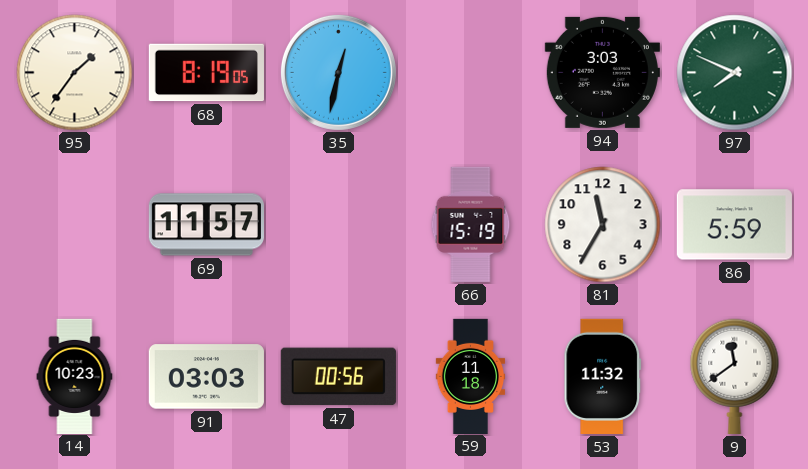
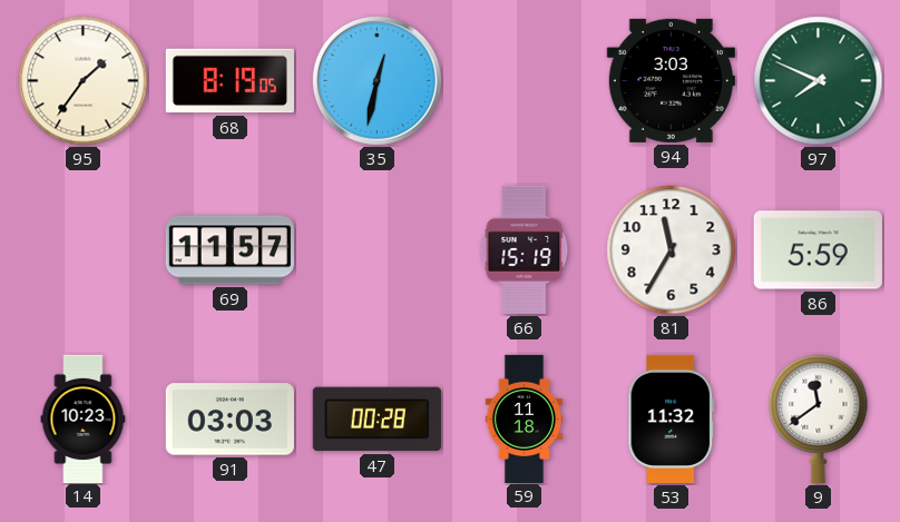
47: 00:56 -> 00:28 (376, 420)
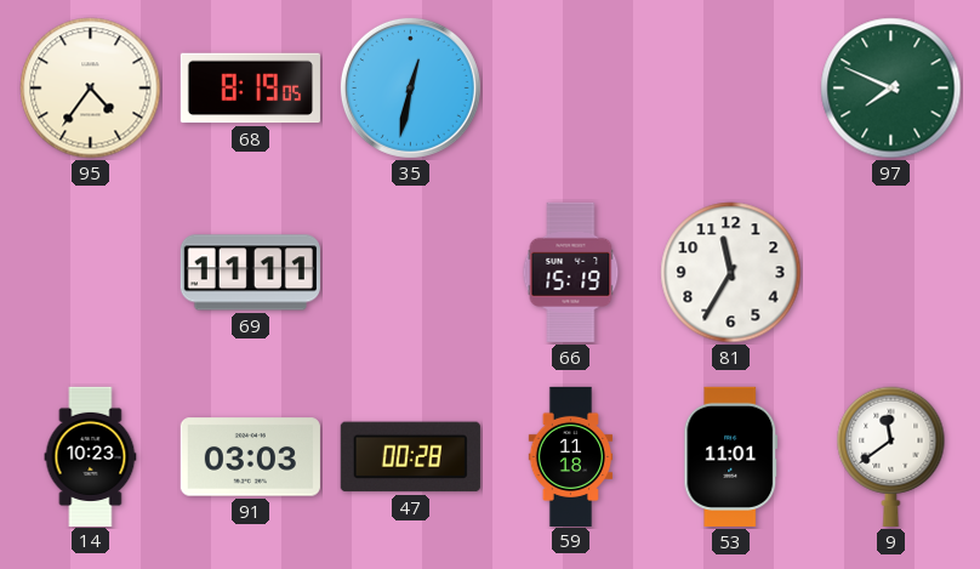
95: 1:36 -> 4:36 (91, 89)
94: 3:03 -> none (671, 80)
69: 11:57 -> 11:11 (250, 273)
86: 5:59 -> none (818, 250)
53: 11:32 -> 11:01 (731, 456)
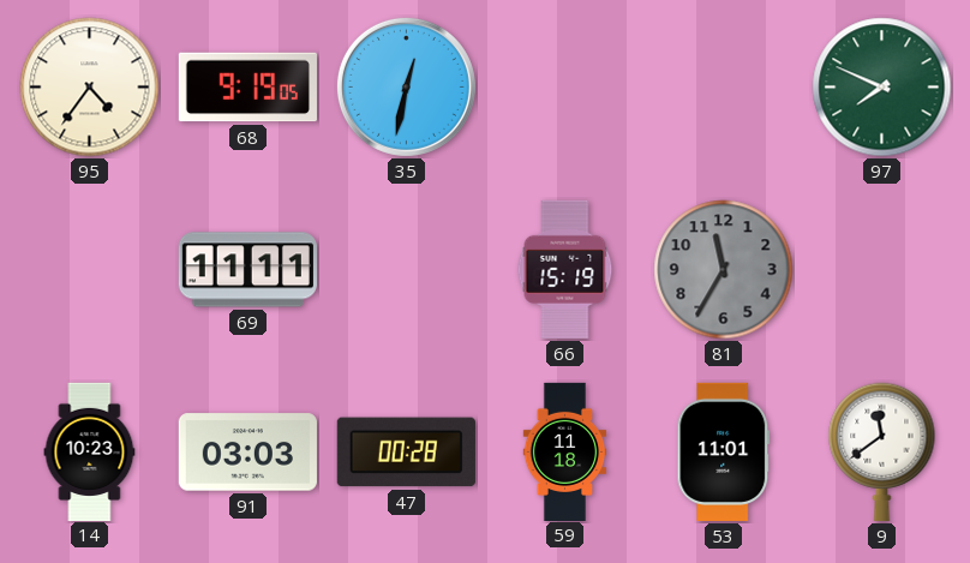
68: 8:19 -> 9:19 (247, 88)
81 dial: white -> grey (724, 270)
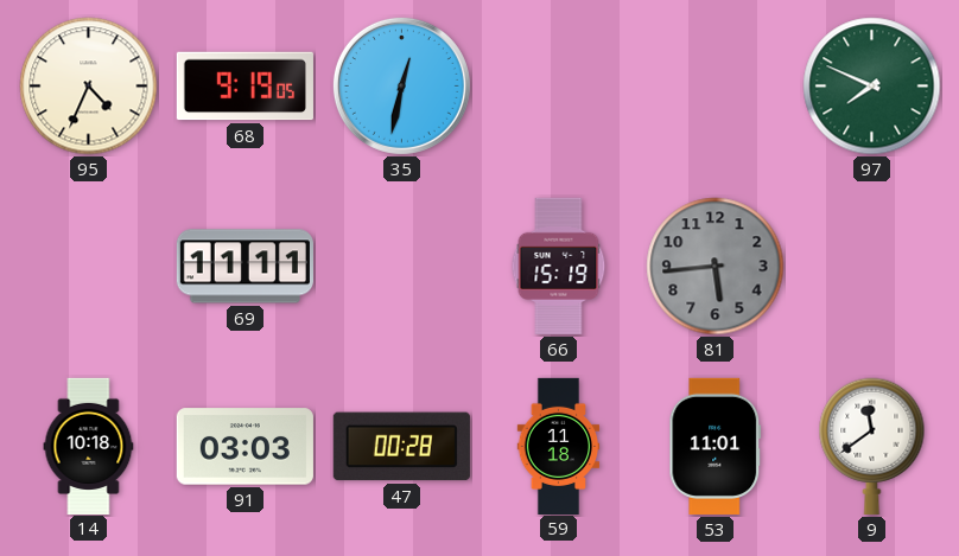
95: 4:36 -> 4:34 (89, 87)
81: 11:35 -> 5:44 (716, 267)
14: 10:23 -> 10:18 (89, 446)
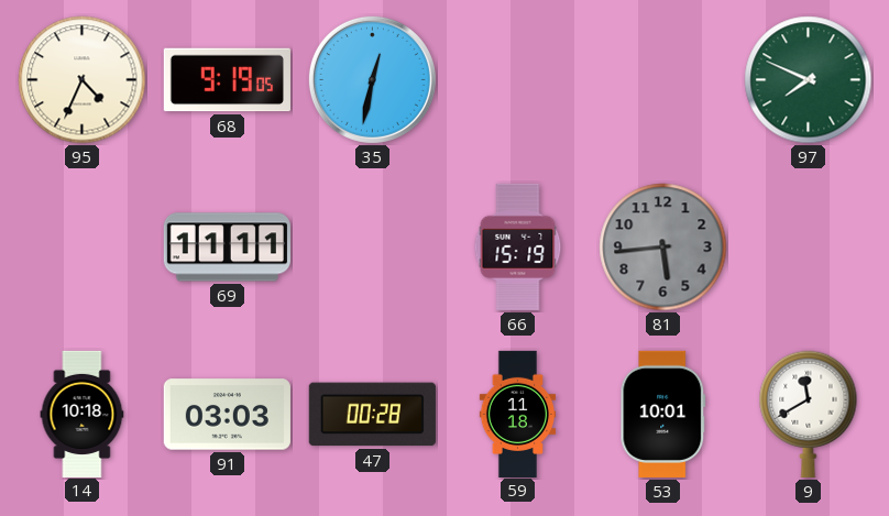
53: 11:01 -> 10:01 (663, 414)
9: 11:39 -> 11:40 (809, 414)
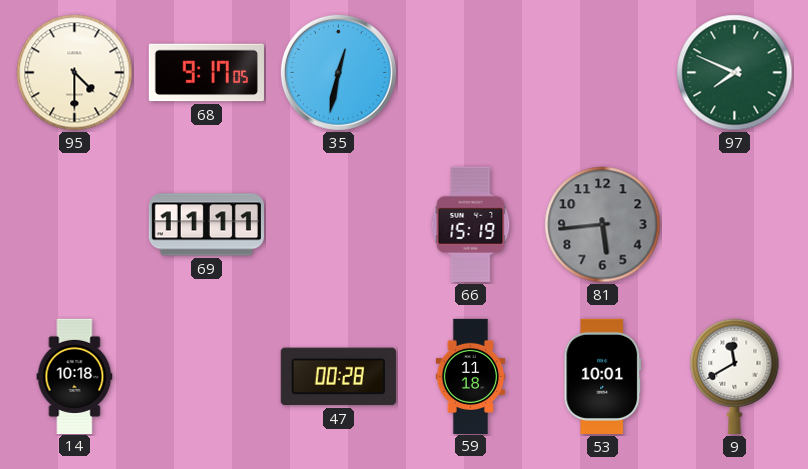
95: 4:34 -> 4:30 (75, 73)
68: 9:19 -> 9:17 (206, 73)
91: 03:03 -> none (227, 415)
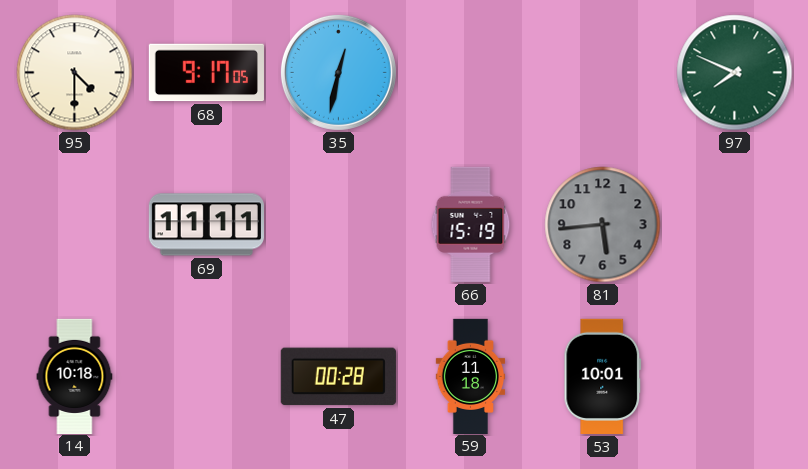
9: 11:40 -> none (735, 376)
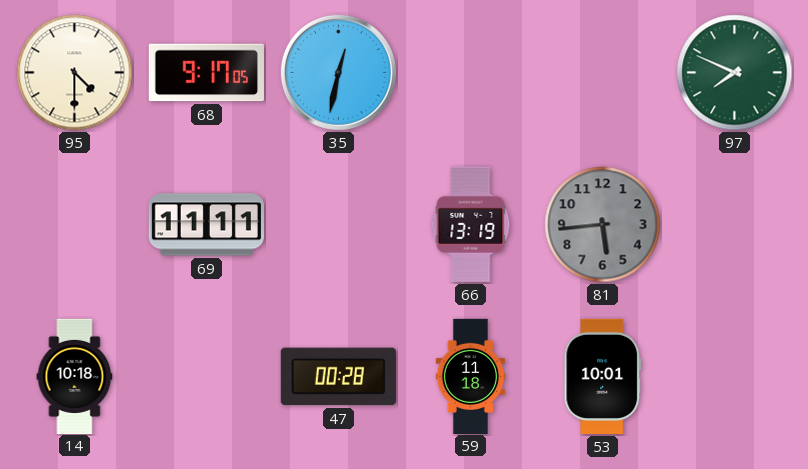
66: 15:19 -> 13:19 (471, 224)
